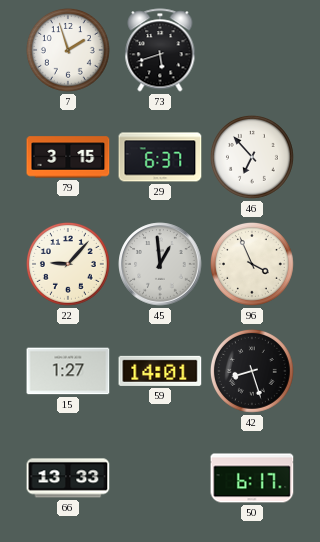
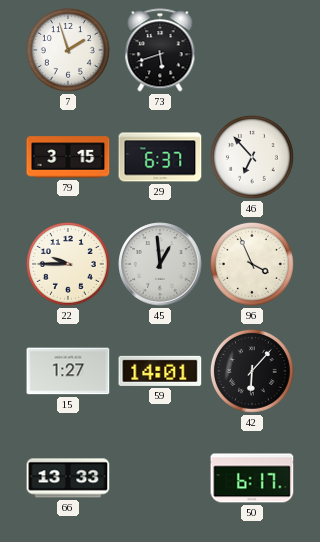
22: 9:07 -> 9:45 (68, 264)
42: 8:27 -> 6:07 (252, 371)
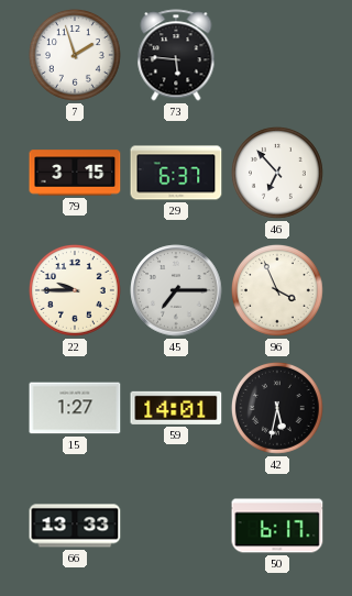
73: 5:42 -> 5:46 (176, 55)
45: 12:59 -> 7:15 (176, 290)
42: 6:07 -> 5:32 (277, 408)
